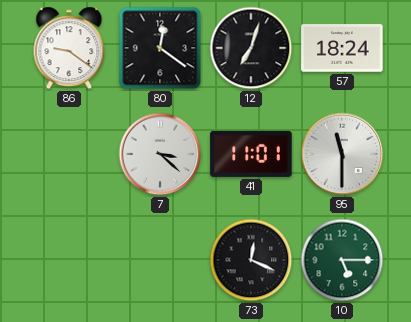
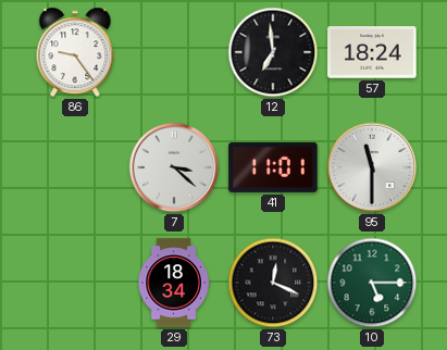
86: 9:21 -> 9:24 (75, 52)
80: 12:21 -> none (160, 48)
12: 7:03 -> 6:59 (273, 52)
29: none -> 18:34 (174, 283)
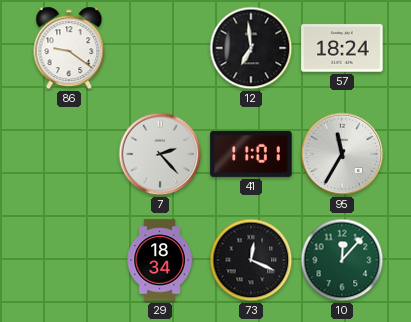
86: 9:24 -> 9:21 (69, 48)
7: 3:22 -> 2:23 (160, 154)
95: 11:30 -> 11:35 (342, 154)
10: 5:15 -> 12:07 (342, 260)
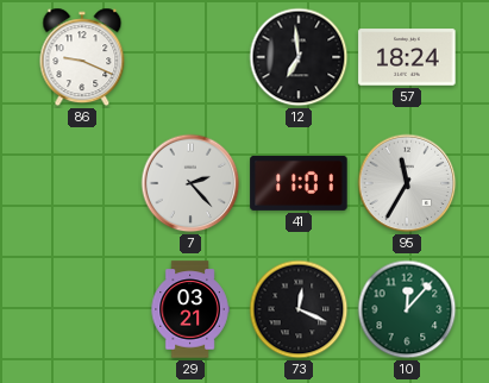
86: 9:21 -> 9:19 (82, 57)
29: 18:34 -> 03:21 (190, 309)
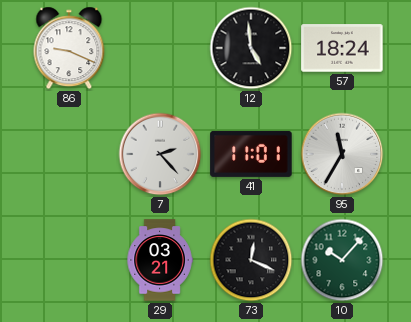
12: 6:59 -> 4:59 (251, 48)
10: 12:07 -> 10:07 (342, 260)
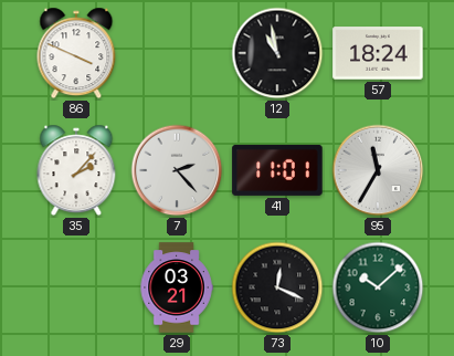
86: 9:19 -> 3:49 (76, 53)
12: 4:59 -> 10:58 (277, 53)
35: none -> 2:07 (76, 170)
10: 10:07 -> 10:08 (378, 287)
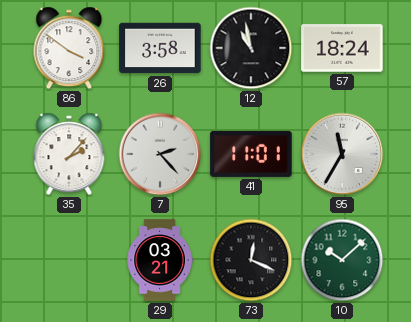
86: 3:49 -> 3:51 (69, 48)
26: none -> 3:58 (160, 48)
